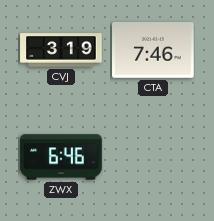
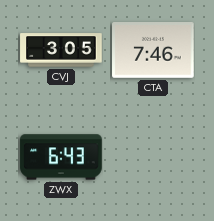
CVJ: 3:19 -> 3:05 (61, 50)
ZWX: 6:46 -> 6:43 (61, 157)
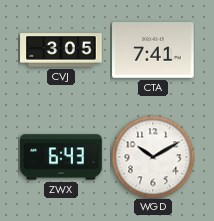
CTA: 7:46 -> 7:41 (153, 51)
WGD: none -> 10:10 (153, 157)
